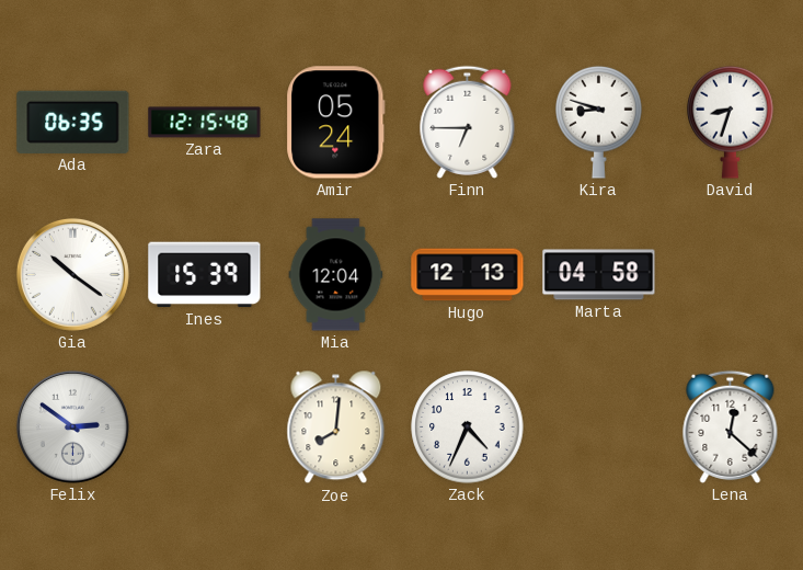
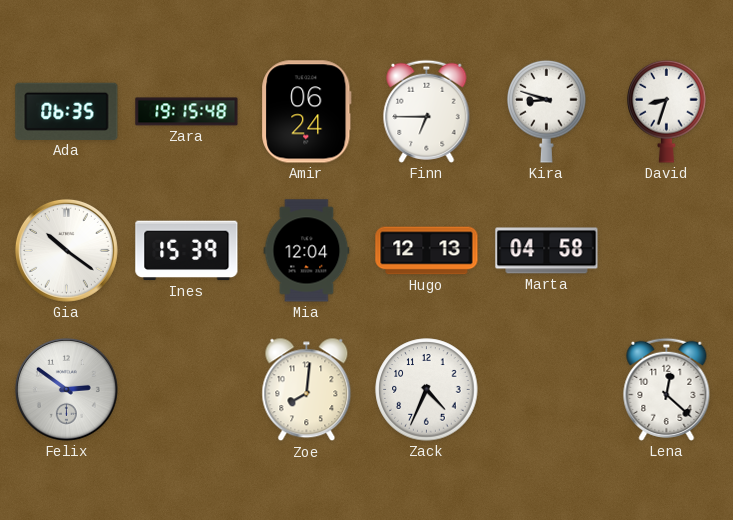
Zara: 12:15 -> 19:15 (187, 112)
Amir: 05:24 -> 06:24 (307, 112)
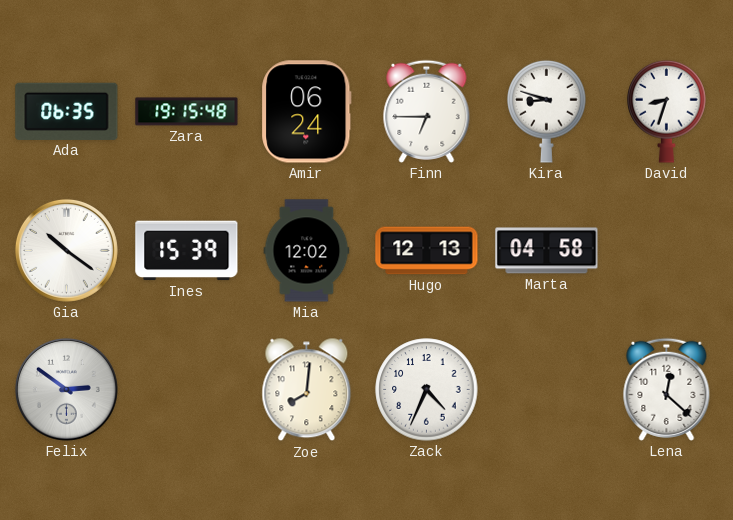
Mia: 12:04 -> 12:02 (307, 251)
